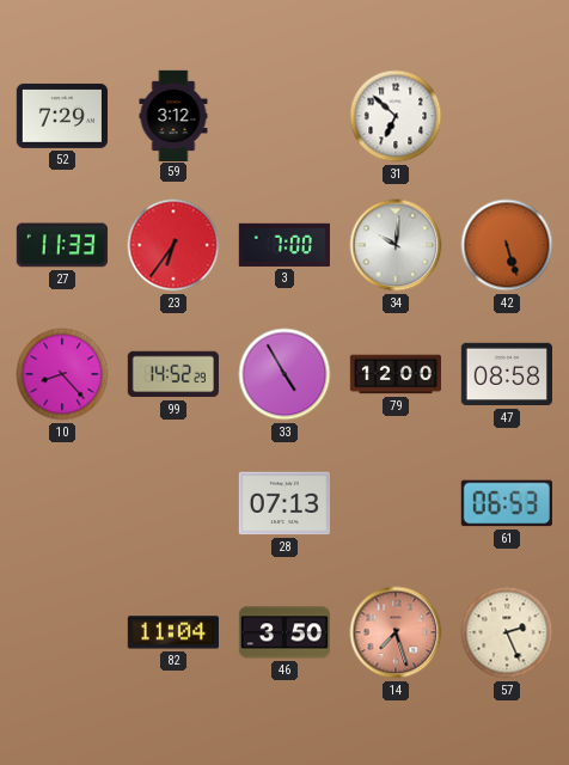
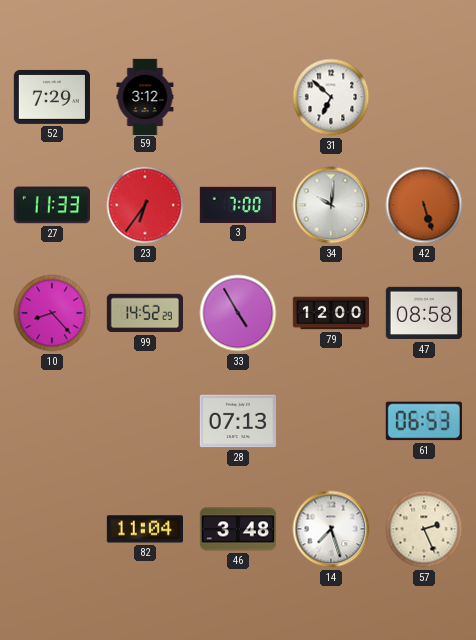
46: 3:50 -> 3:48 (237, 529)
14 dial: salmon -> white (331, 529)
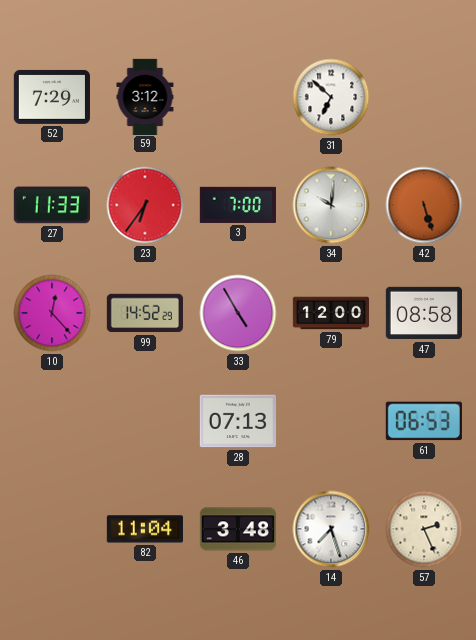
10: 8:23 -> 12:23 (52, 313)
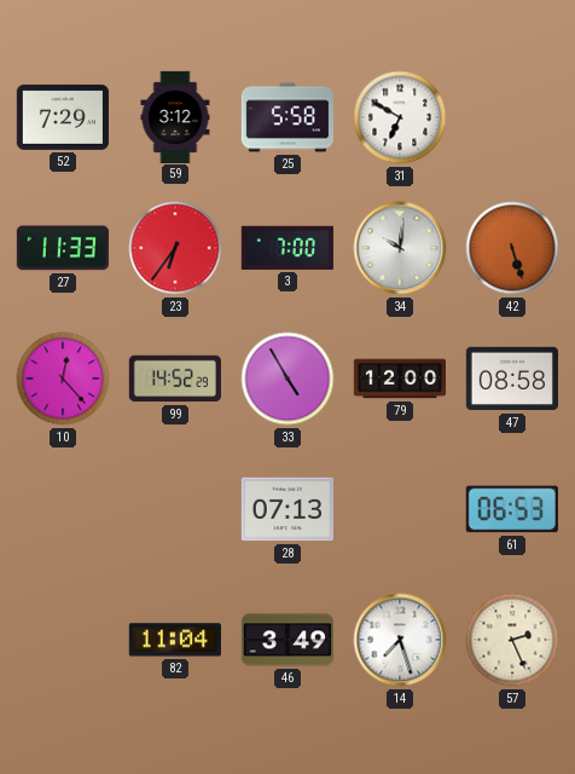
25: none -> 5:58 (286, 117)
31: 6:52 -> 6:50 (400, 117)
46: 3:48 -> 3:49 (286, 640)
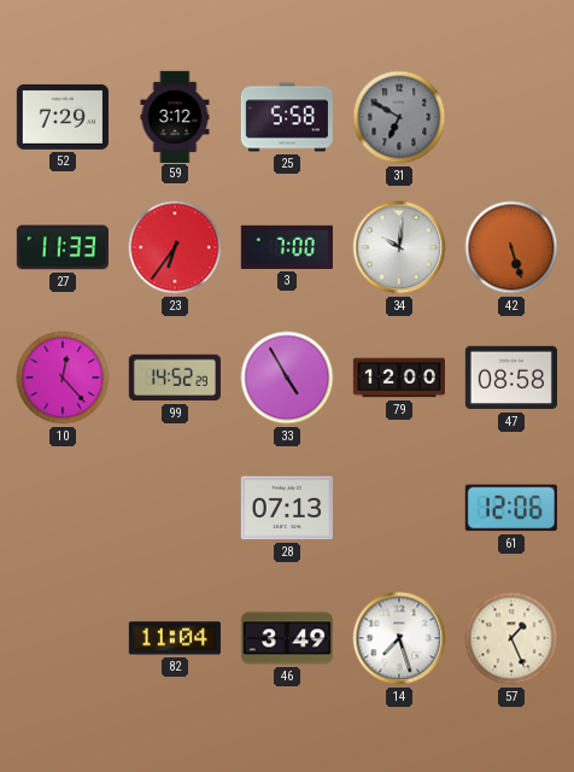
31 dial: white -> grey (399, 117)
61: 06:53 -> 12:06 (511, 508)
57: 2:26 -> 1:26 (511, 638)
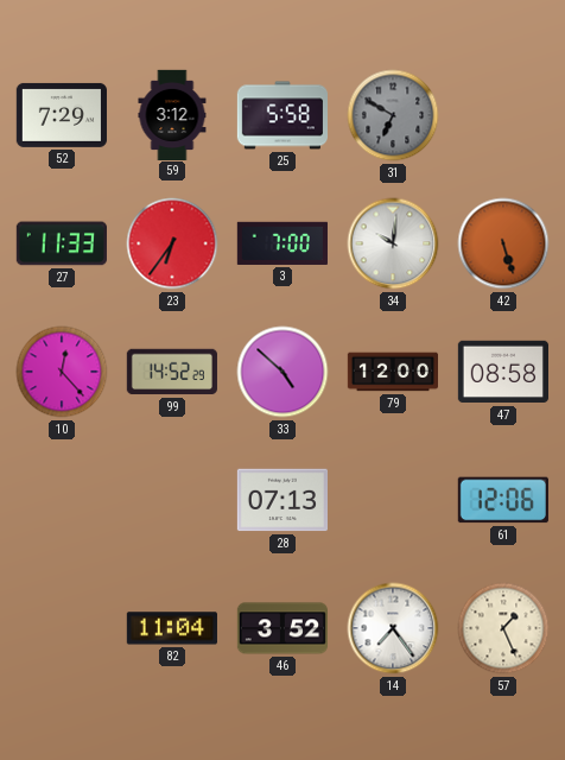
33: 4:55 -> 4:52 (282, 372)
46: 3:49 -> 3:52 (281, 628)
14: 7:27 -> 7:24 (393, 628)
